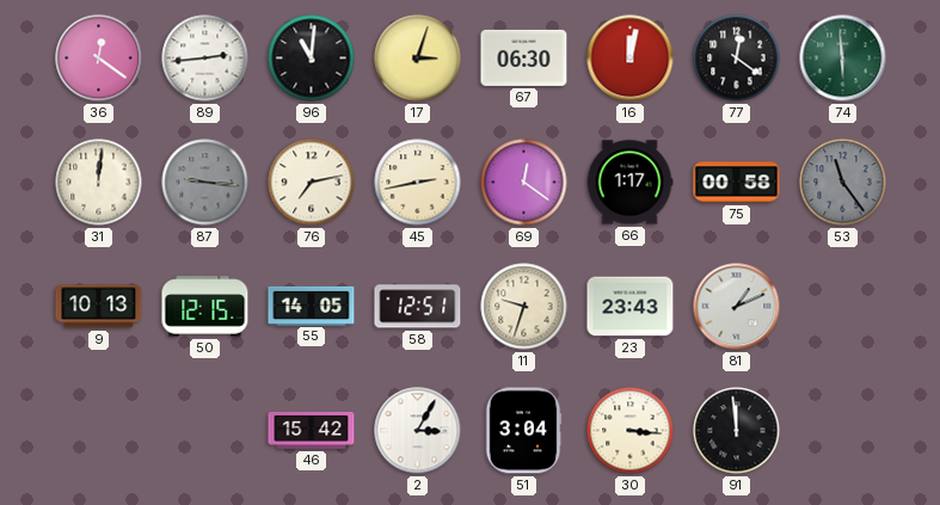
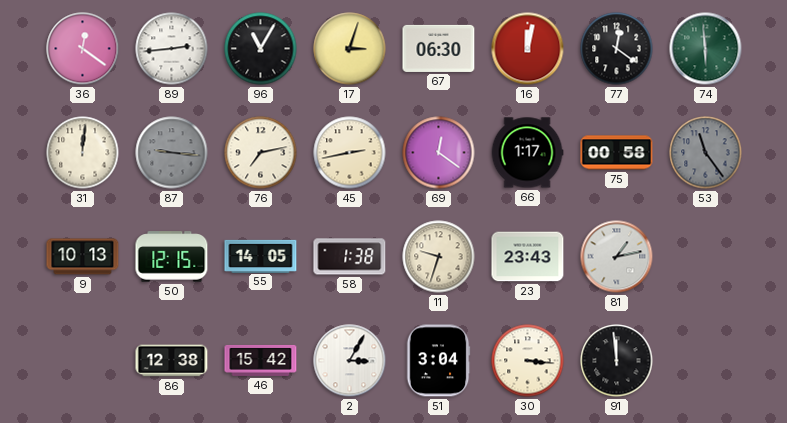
96: 11:01 -> 11:05 (261, 49)
58: 12:51 -> 1:38 (350, 257)
81: 1:11 -> 1:13 (617, 257)
86: none -> 12:38 (172, 361)
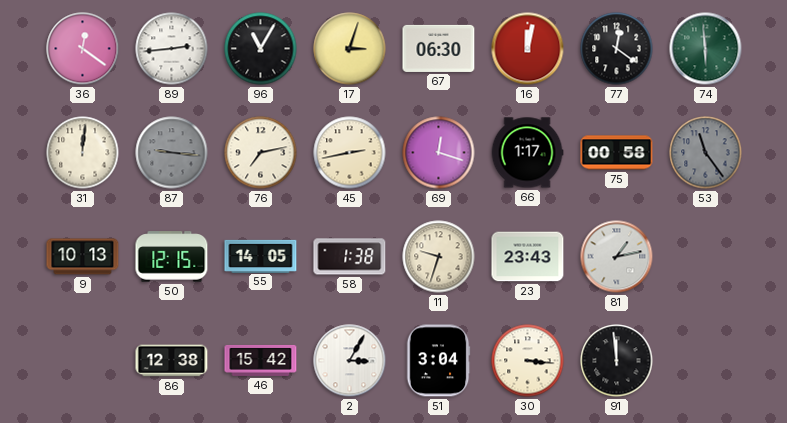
69: 12:21 -> 12:18 (439, 153)
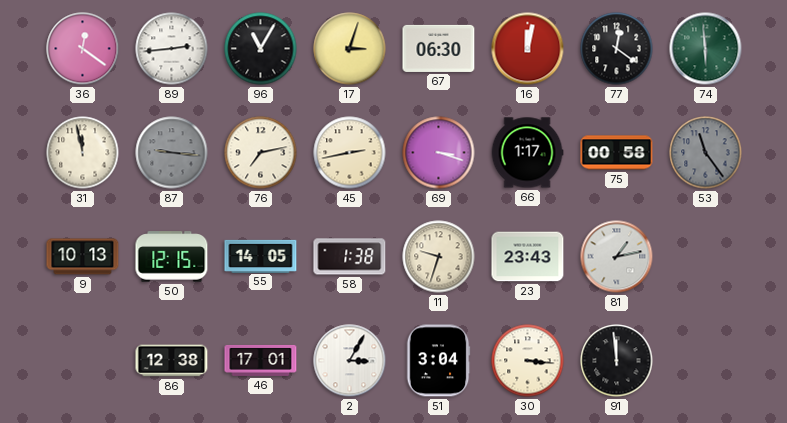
31: 12:01 -> 11:58 (83, 153)
69: 12:18 -> 3:18 (439, 153)
46: 15:42 -> 17:01 (261, 360)
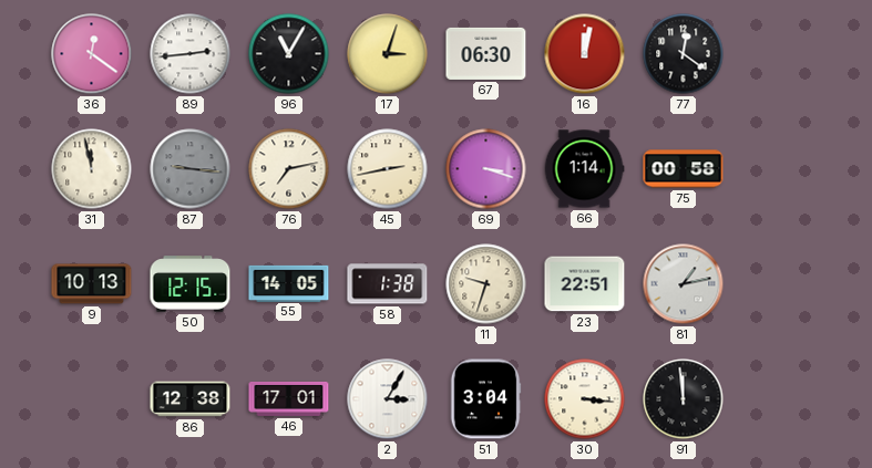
74: 5:59 -> none (706, 49)
66: 1:17 -> 1:14 (584, 169)
53: 11:24 -> none (706, 153)
23: 23:43 -> 22:51 (585, 284)
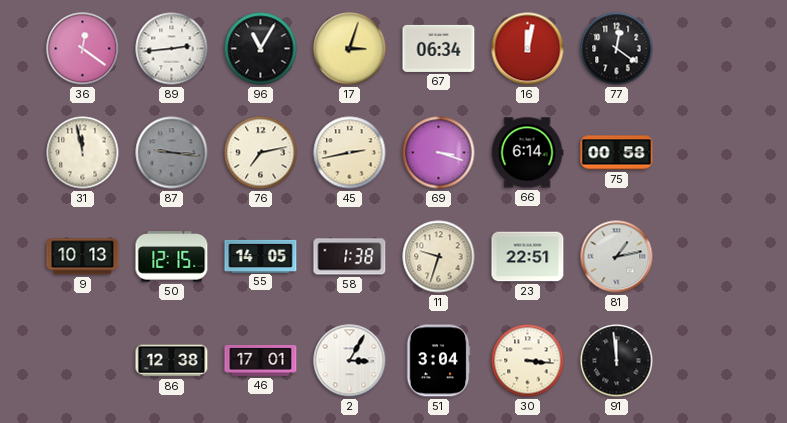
67: 06:30 -> 06:34 (439, 48)
66: 1:14 -> 6:14 (527, 153)
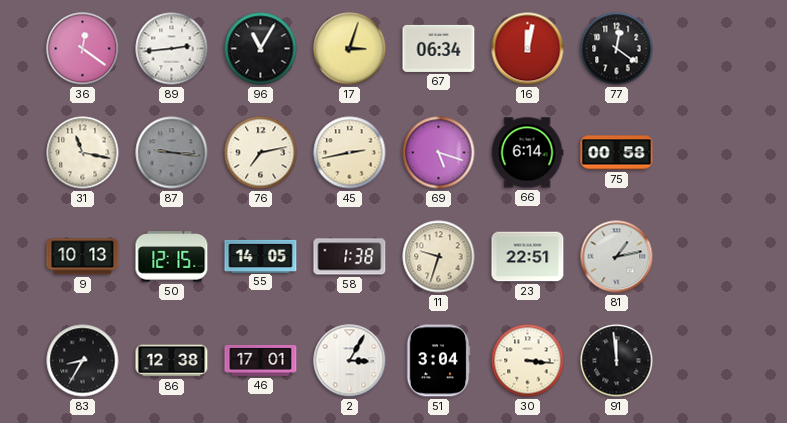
31: 11:58 -> 11:17 (83, 153)
69: 3:18 -> 5:18 (439, 153)
83: none -> 8:35 (83, 361)
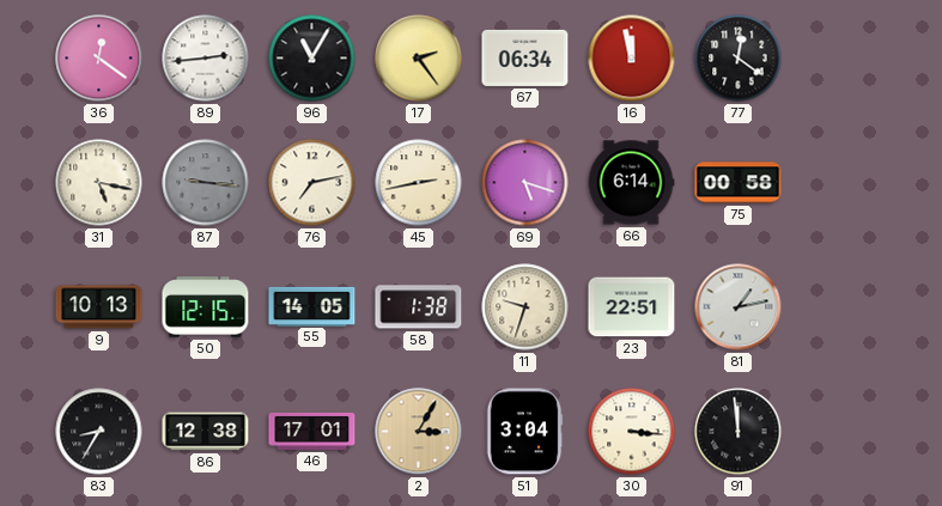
17: 3:03 -> 2:24 (419, 59)
16: 12:02 -> 11:58 (632, 59)
31: 11:17 -> 5:17 (99, 183)
2 dial: white -> champagne (419, 432)
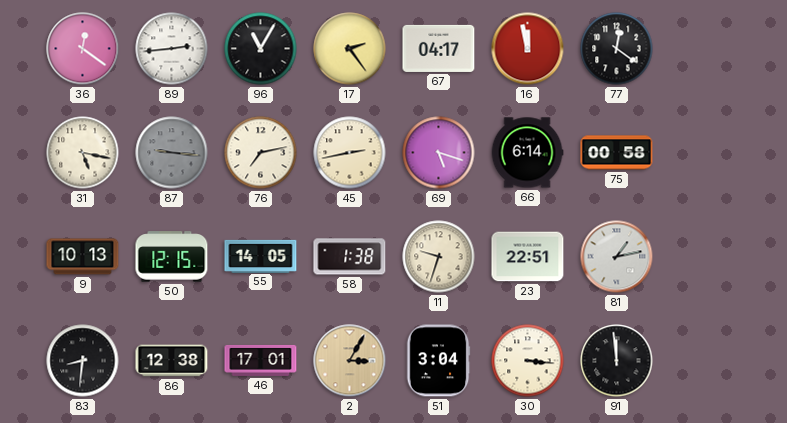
67: 06:34 -> 04:17 (439, 48)
83: 8:35 -> 8:31 (83, 361)
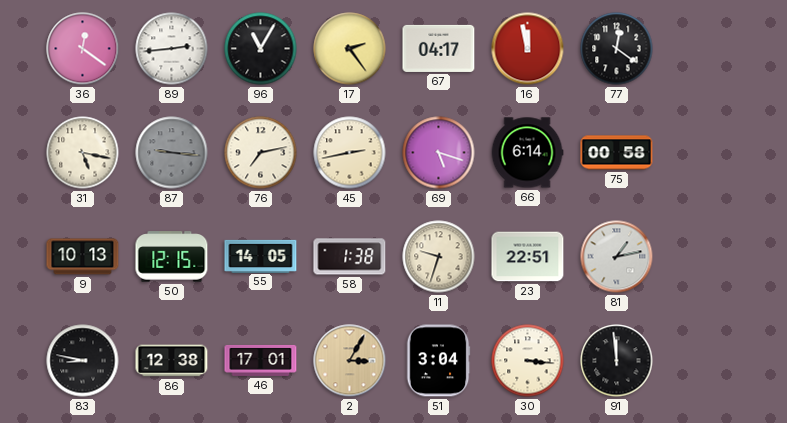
83: 8:31 -> 8:47 (83, 361)
